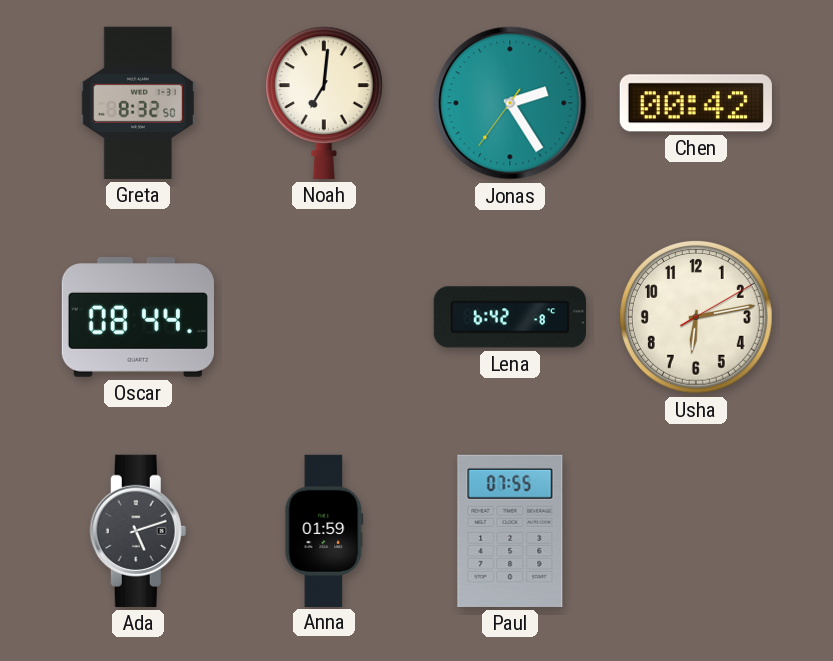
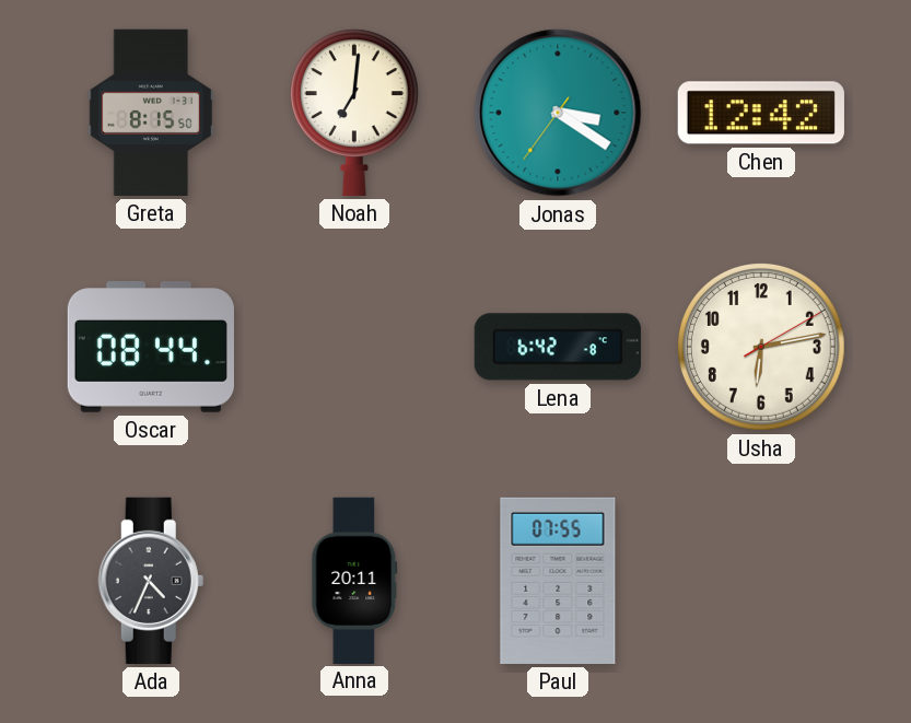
Greta: 8:32 -> 8:15 (151, 113)
Jonas: 2:24 -> 3:20 (558, 113)
Chen: 00:42 -> 12:42 (761, 113)
Ada: 5:12 -> 4:34 (151, 581)
Anna: 01:59 -> 20:11 (354, 580)
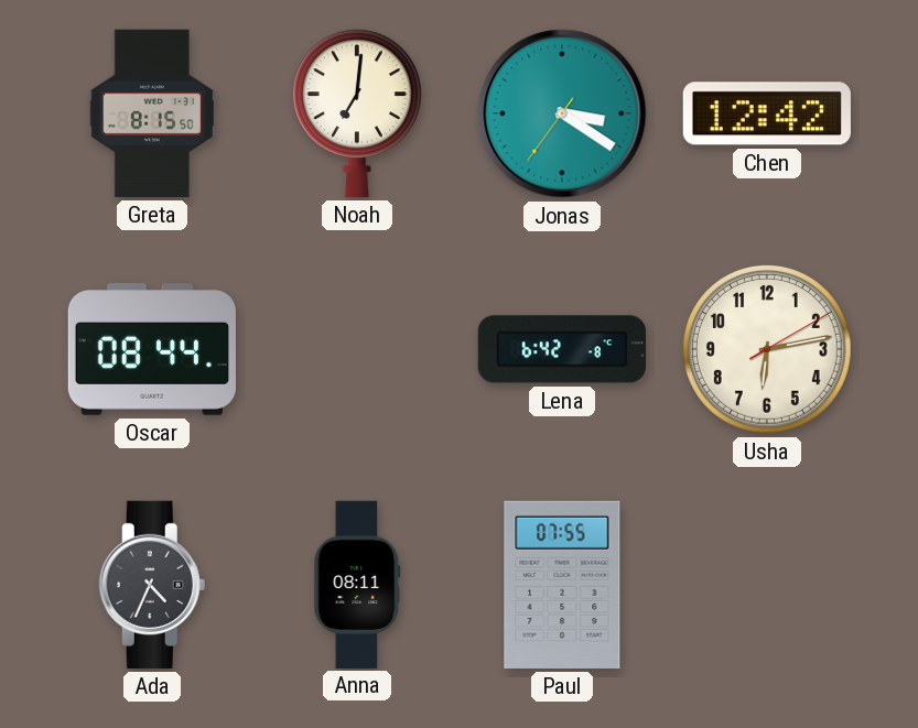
Anna: 20:11 -> 08:11 (357, 584)
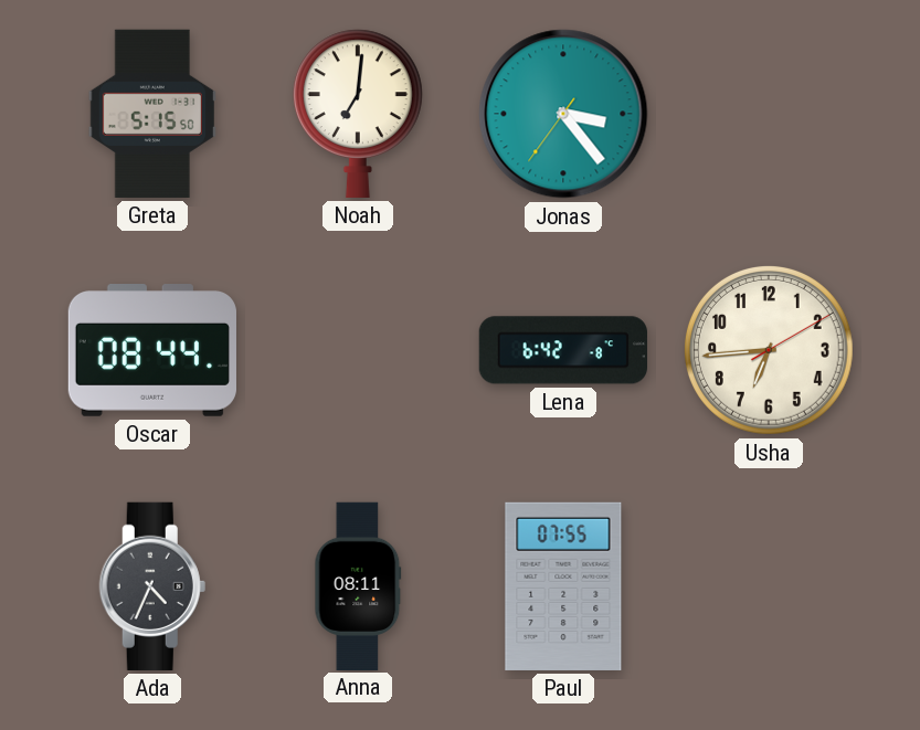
Greta: 8:15 -> 5:15 (152, 114)
Jonas: 3:20 -> 3:23 (563, 114)
Chen: 12:42 -> none (767, 113)
Usha: 6:13 -> 6:44 (769, 350)
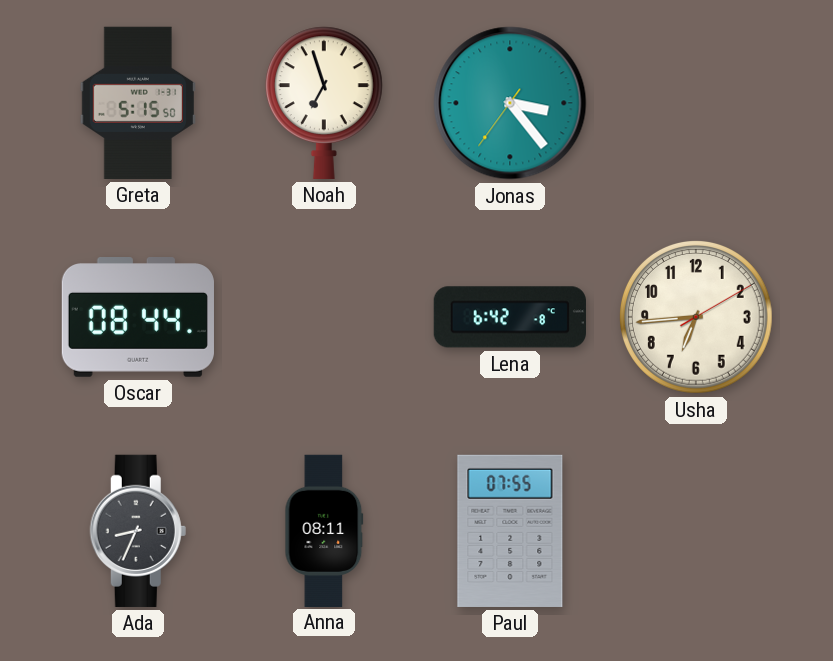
Noah: 7:01 -> 6:57 (324, 103)
Ada: 4:34 -> 8:34 (138, 531)
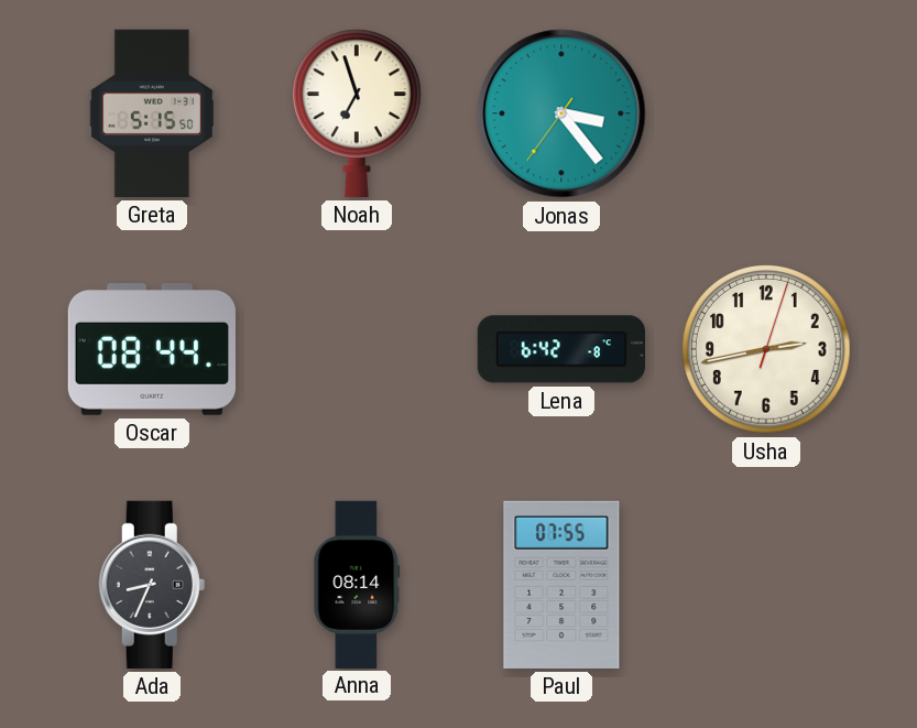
Usha: 6:44 -> 2:43 (766, 349)
Anna: 08:11 -> 08:14 (357, 584)
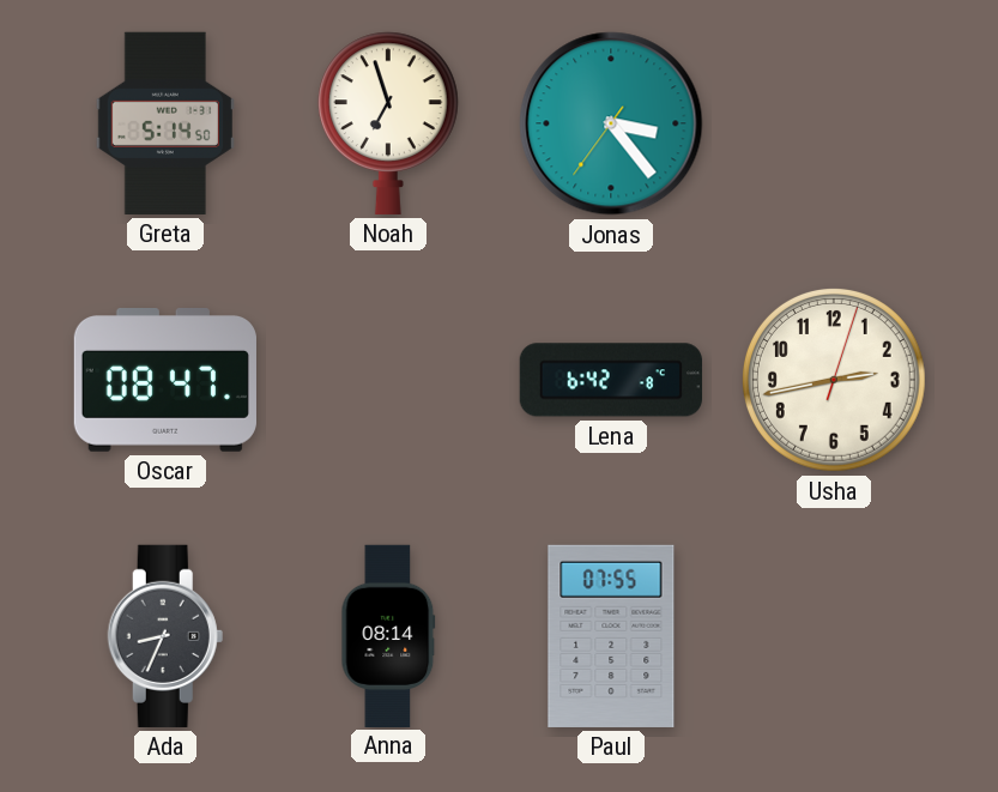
Greta: 5:15 -> 5:14 (165, 123)
Oscar: 08:44 -> 08:47 (165, 381)
